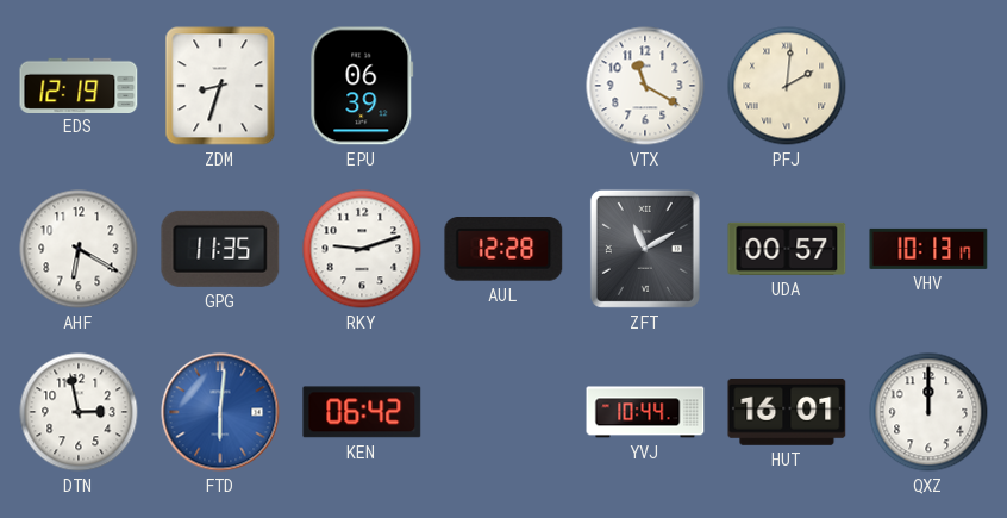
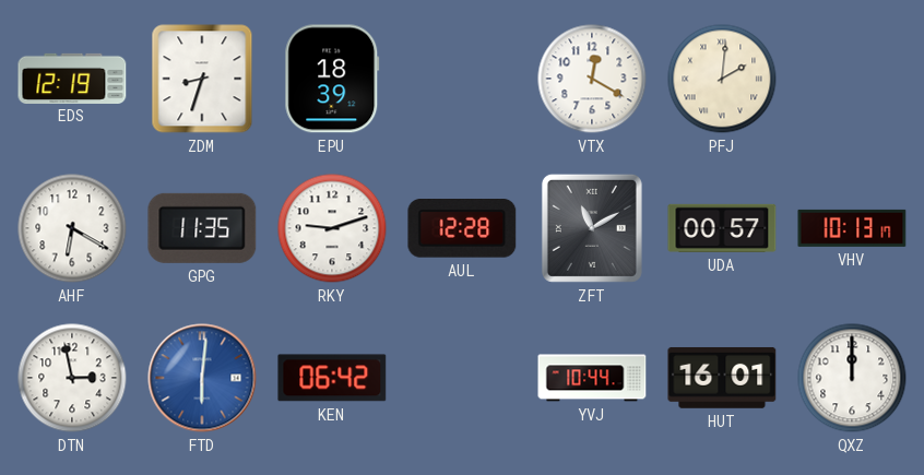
EPU: 06:39 -> 18:39 (332, 79)
VTX: 11:20 -> 12:20 (592, 79)
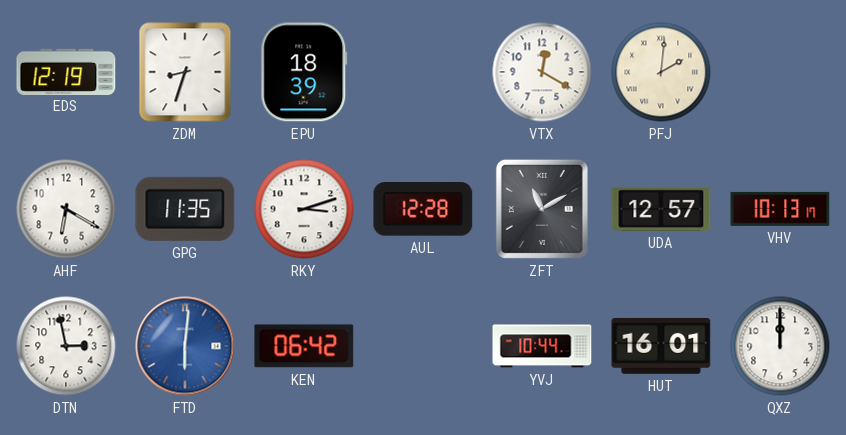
RKY: 9:12 -> 3:12 (304, 209)
UDA: 00:57 -> 12:57 (661, 209)
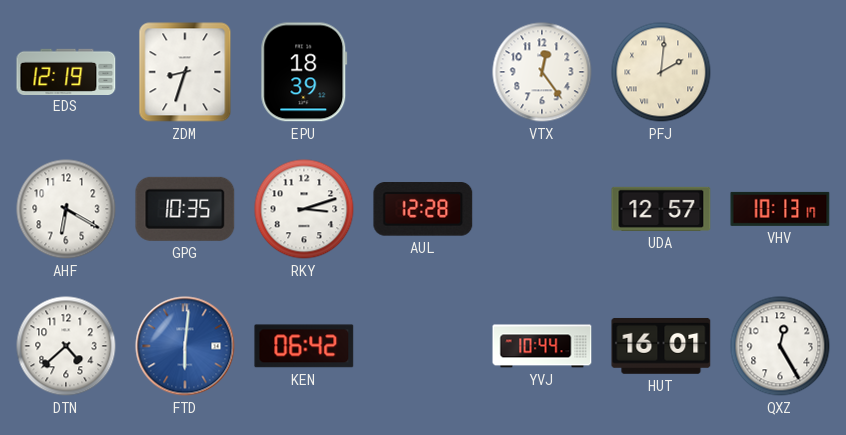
VTX: 12:20 -> 12:24 (542, 72)
GPG: 11:35 -> 10:35 (185, 209)
ZFT: 11:10 -> none (542, 209)
DTN: 2:58 -> 4:38 (66, 346)
QXZ: 12:00 -> 12:25 (780, 346)
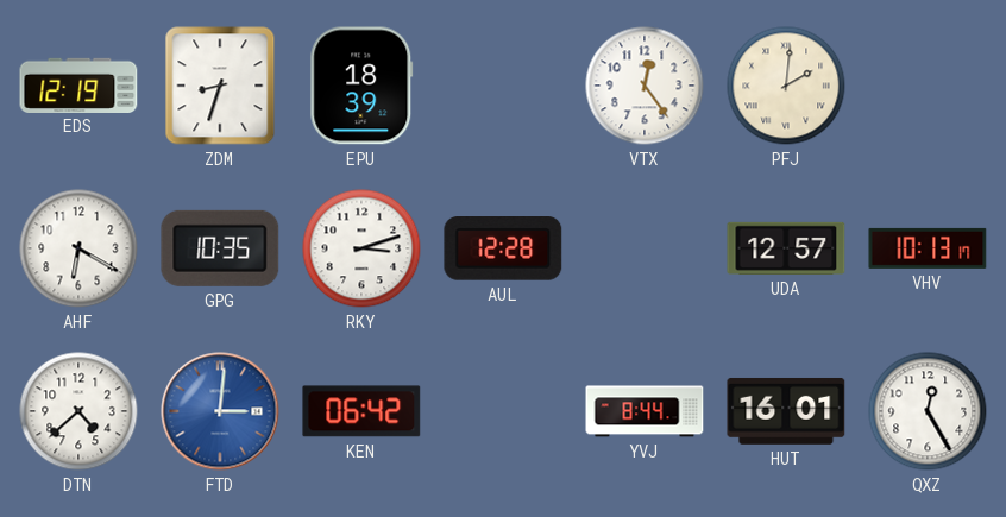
FTD: 6:01 -> 3:01 (220, 411)
YVJ: 10:44 -> 8:44 (645, 411)
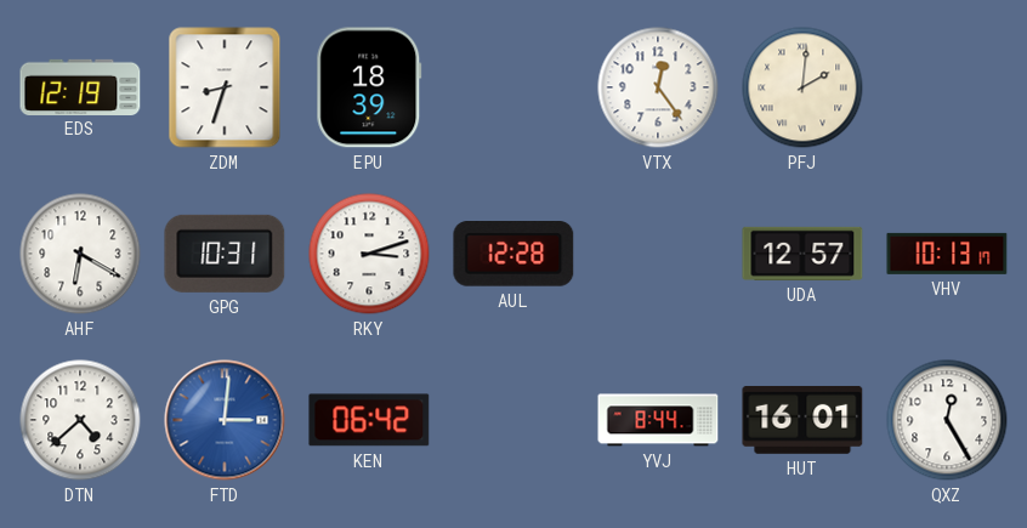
GPG: 10:35 -> 10:31 (225, 254)
